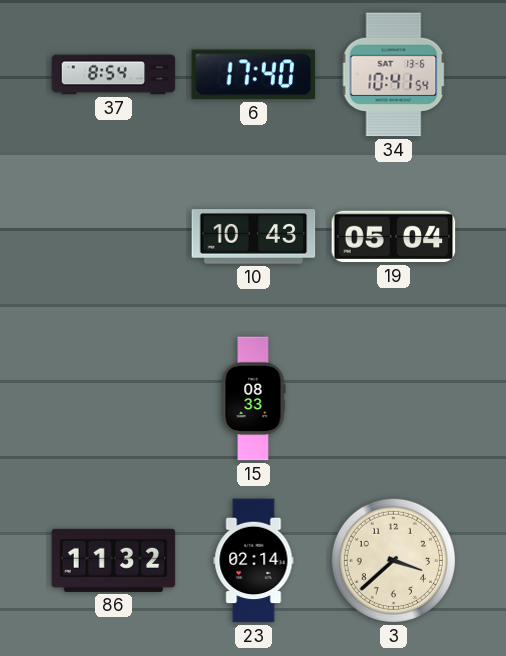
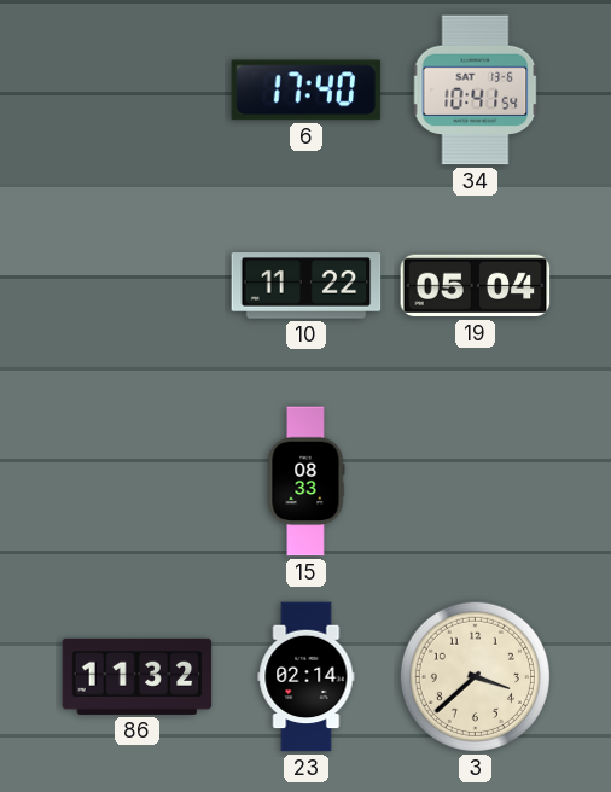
37: 8:54 -> none (114, 75)
10: 10:43 -> 11:22 (307, 286)
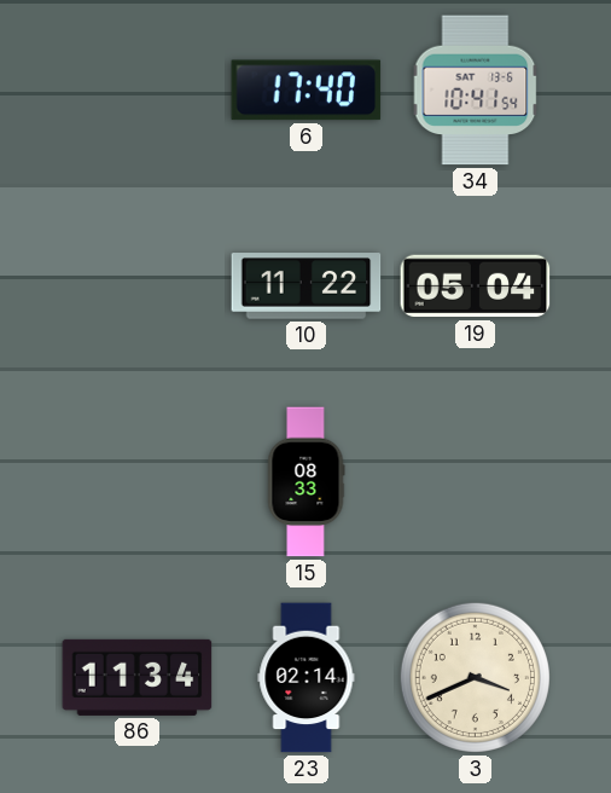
86: 11:32 -> 11:34 (138, 677)
3: 3:38 -> 3:41 (475, 677)
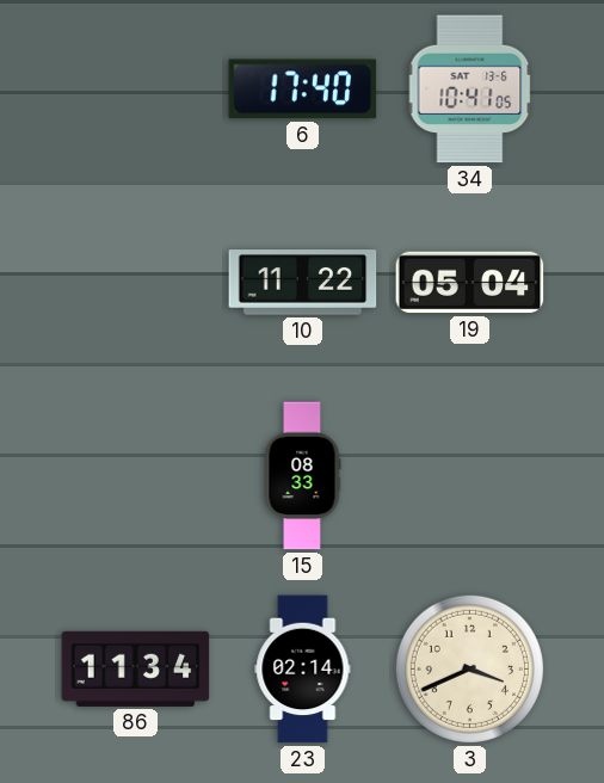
34: 10:41:54 -> 10:41:05 (470, 90)
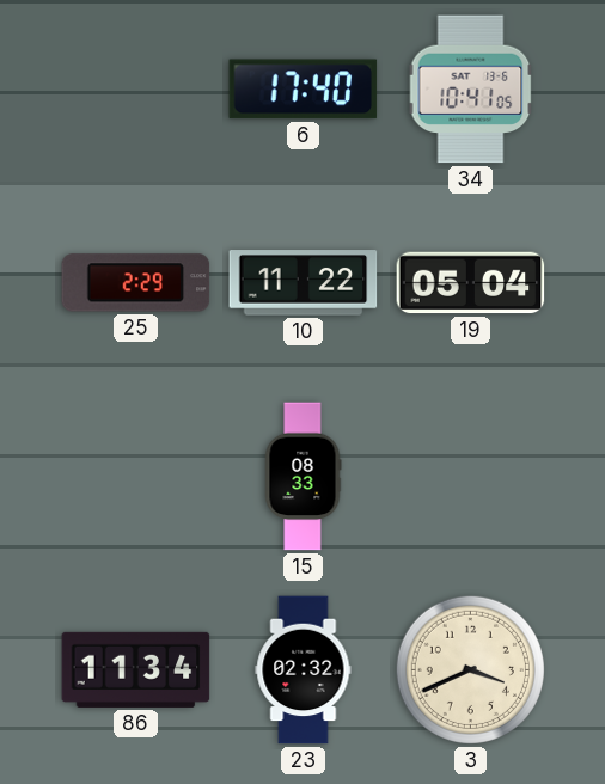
25: none -> 2:29 (136, 283)
23: 02:14 -> 02:32 (304, 670)
